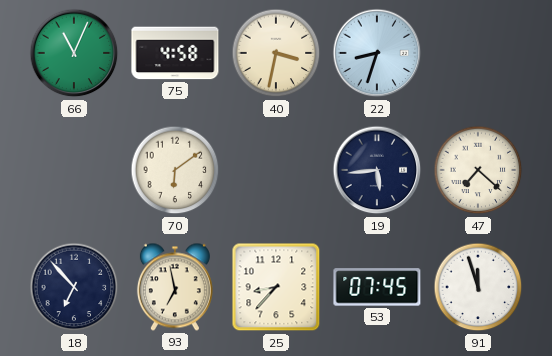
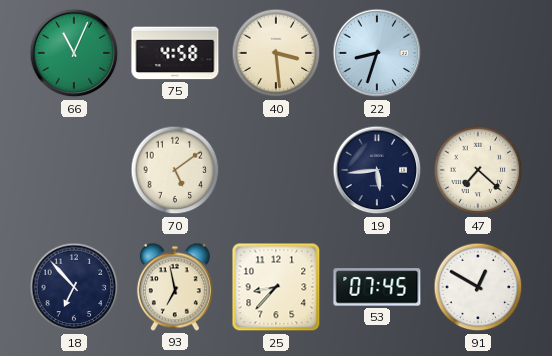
40: 3:32 -> 3:29 (276, 53)
70: 6:09 -> 5:09 (175, 170)
91: 11:57 -> 12:50 (478, 287)
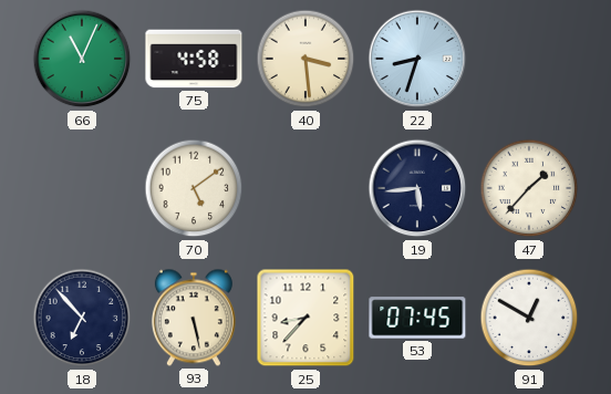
47: 7:22 -> 1:37 (529, 188)
93: 6:58 -> 5:28 (194, 318)
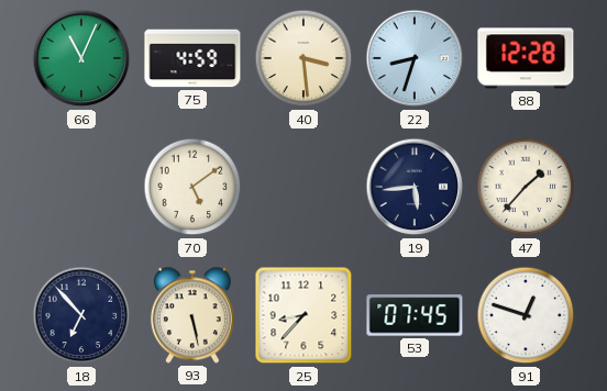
75: 4:58 -> 4:59 (192, 58)
88: none -> 12:28 (526, 58)
91: 12:50 -> 12:48 (526, 315)
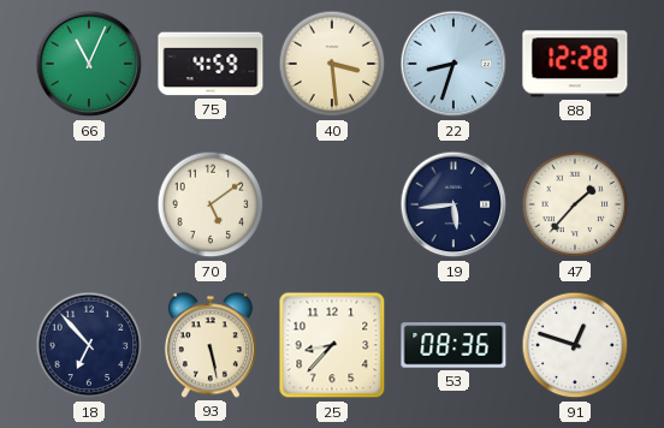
53: 07:45 -> 08:36 (453, 345)
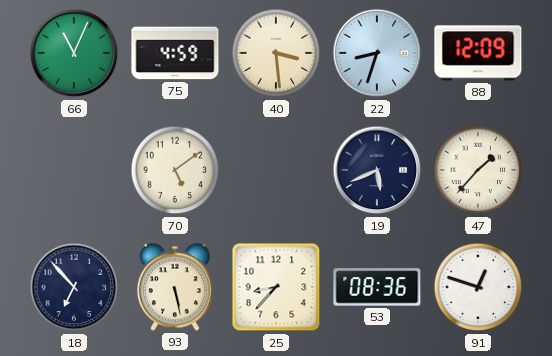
88: 12:28 -> 12:09 (478, 53)
19: 5:44 -> 5:41 (377, 170)
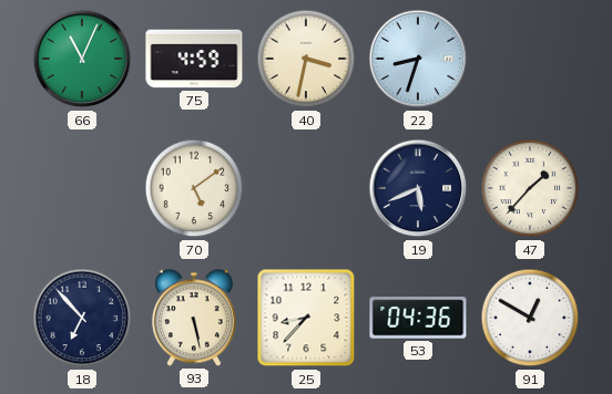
40: 3:29 -> 3:32 (306, 59)
88: 12:09 -> none (478, 53)
53: 08:36 -> 04:36 (418, 318)
91: 12:48 -> 12:50 (530, 318)
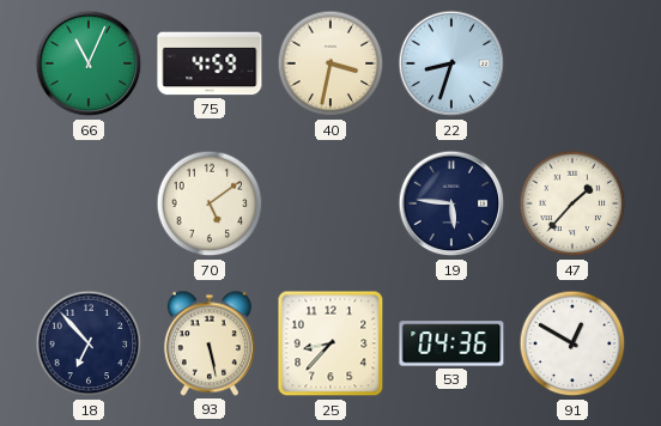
19: 5:41 -> 5:46 (451, 203)
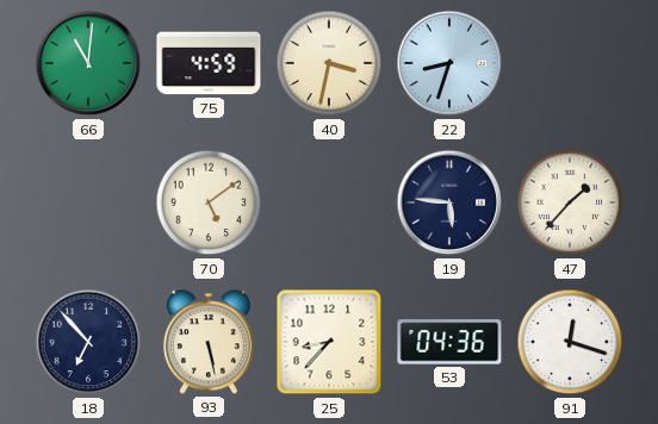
66: 11:04 -> 11:01 (88, 63)
91: 12:50 -> 12:18 (570, 342)
